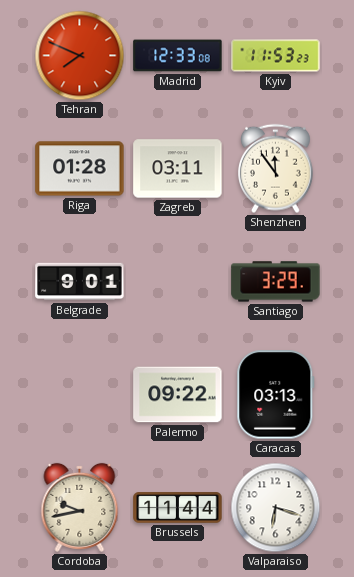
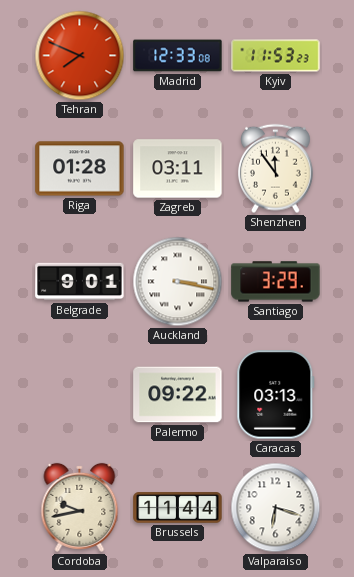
Auckland: none -> 3:17 (178, 282)
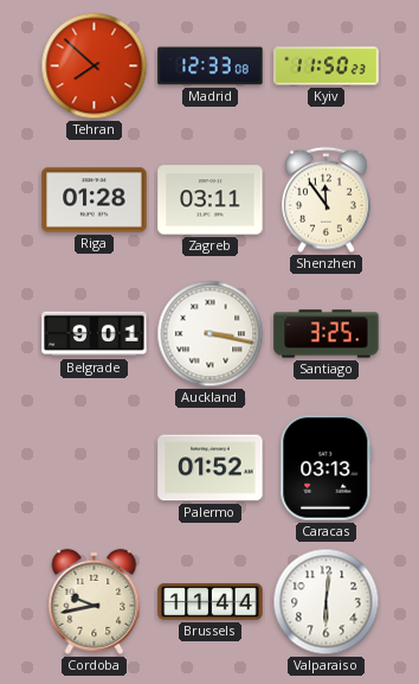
Tehran: 7:49 -> 7:52 (95, 66)
Kyiv: 11:53 -> 11:50 (327, 66)
Santiago: 3:29 -> 3:25 (327, 334)
Palermo: 09:22 -> 01:52 (211, 468)
Valparaiso: 6:18 -> 6:01 (327, 602)
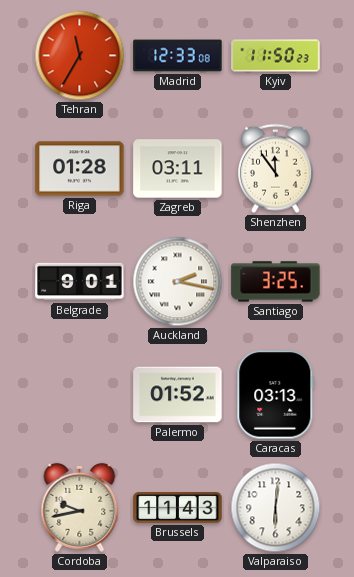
Tehran: 7:52 -> 11:35 (80, 56)
Auckland: 3:17 -> 2:17 (178, 282)
Brussels: 11:44 -> 11:43 (178, 508)
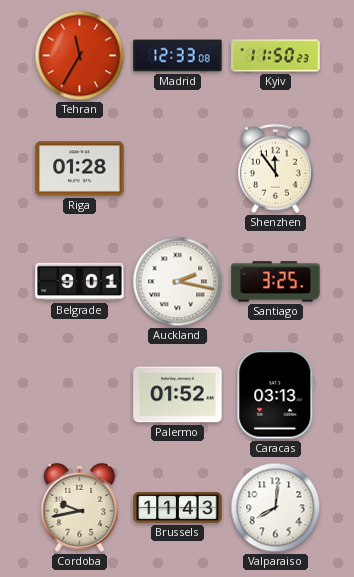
Zagreb: 03:11 -> none (178, 169)
Valparaiso: 6:01 -> 8:01 (276, 508)
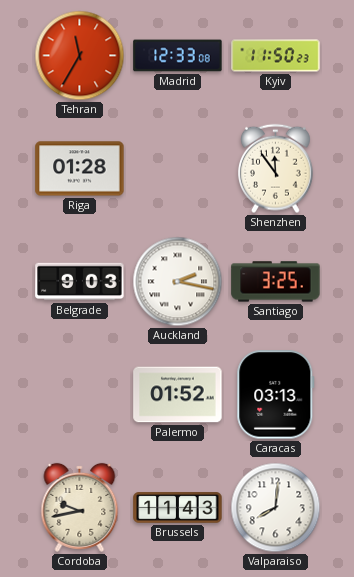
Belgrade: 9:01 -> 9:03 (80, 282)
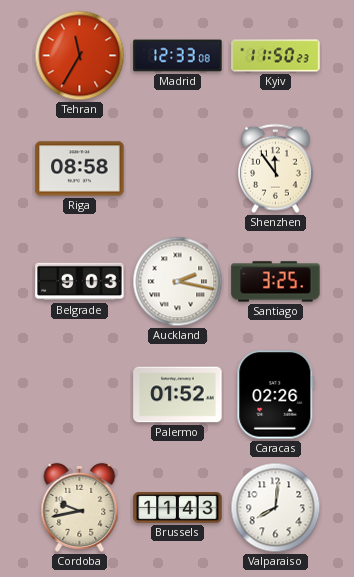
Riga: 01:28 -> 08:58 (80, 169)
Caracas: 03:13 -> 02:26 (276, 395)
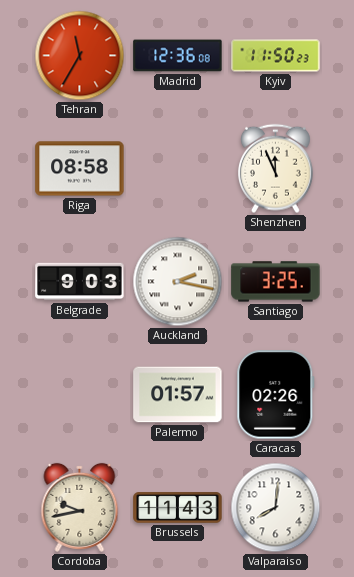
Madrid: 12:33 -> 12:36 (178, 56)
Shenzhen: 11:54 -> 11:56 (276, 169)
Palermo: 01:52 -> 01:57 (178, 395)
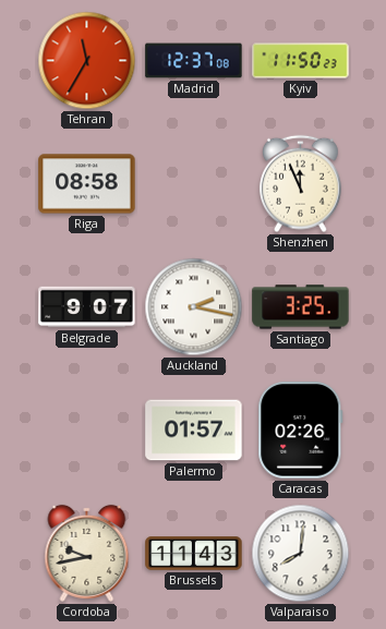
Madrid: 12:36 -> 12:37 (194, 61)
Belgrade: 9:03 -> 9:07 (87, 307)
